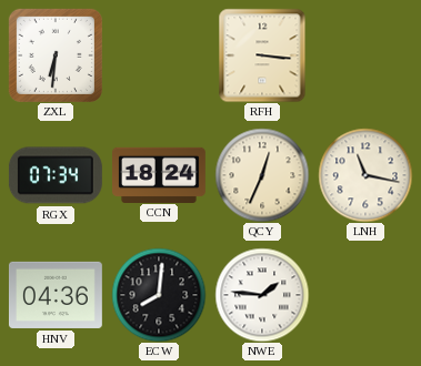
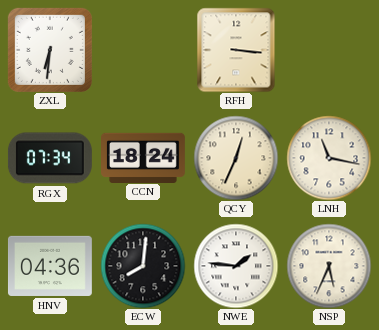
NSP: none -> 5:34 (329, 266)
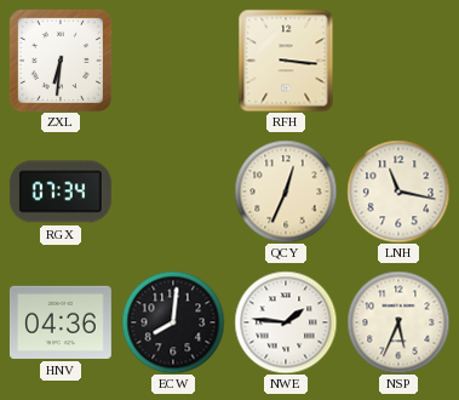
CCN: 18:24 -> none (144, 157)
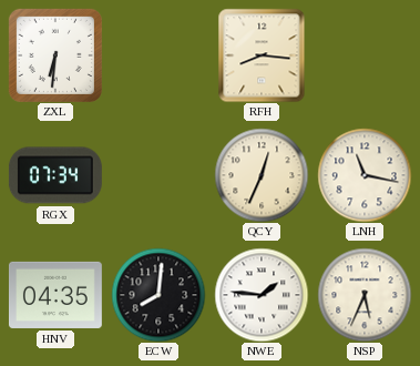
RFH: 3:16 -> 8:16 (262, 55)
HNV: 04:36 -> 04:35 (55, 295)
